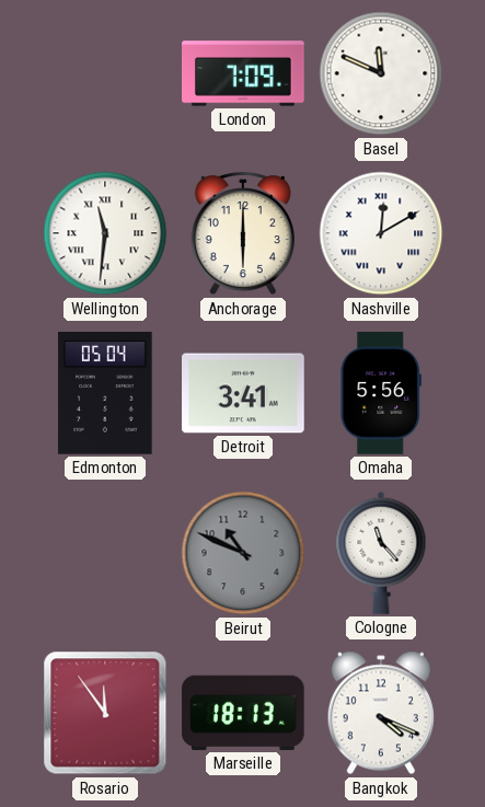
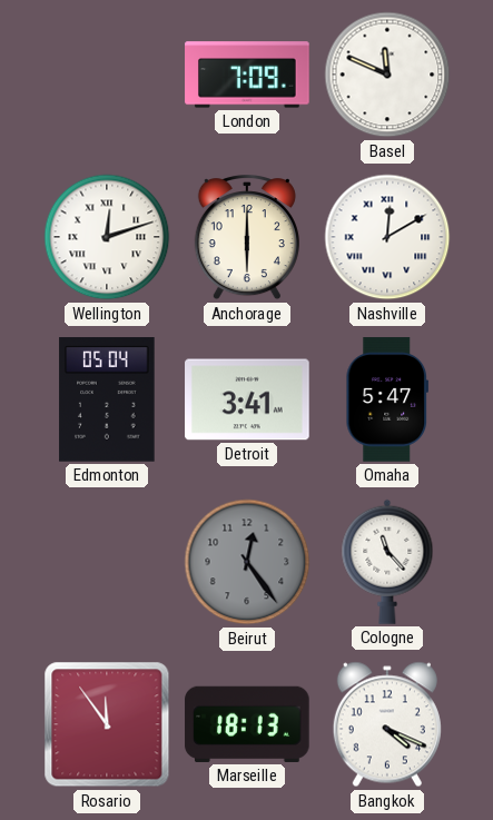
Wellington: 11:31 -> 12:12 (107, 237)
Omaha: 5:56 -> 5:47 (386, 399)
Beirut: 10:49 -> 12:24 (247, 562)
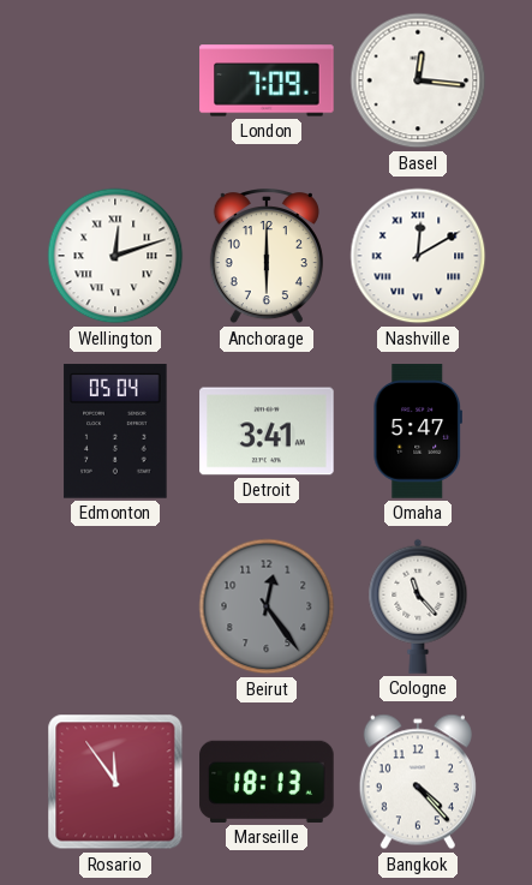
Basel: 11:49 -> 12:16 (418, 80)
Bangkok: 4:19 -> 4:23 (418, 782)
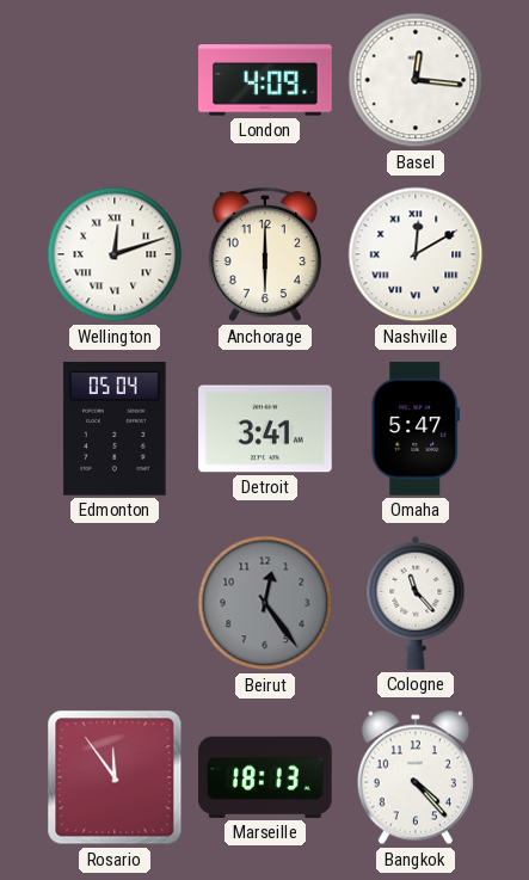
London: 7:09 -> 4:09 (265, 80)
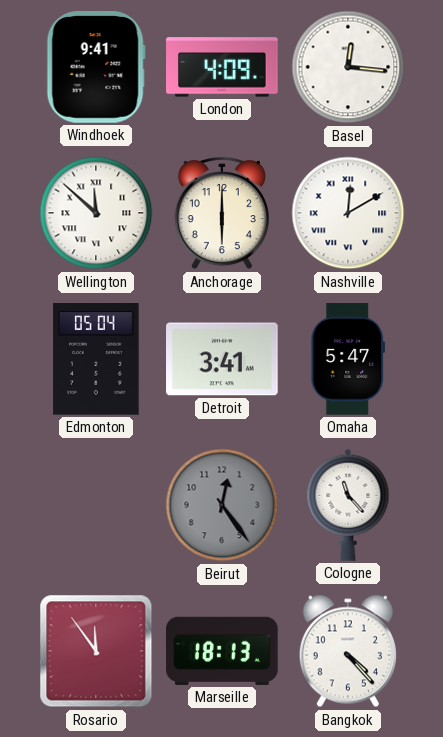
Windhoek: none -> 9:41 (96, 68)
Wellington: 12:12 -> 11:52 (96, 213)
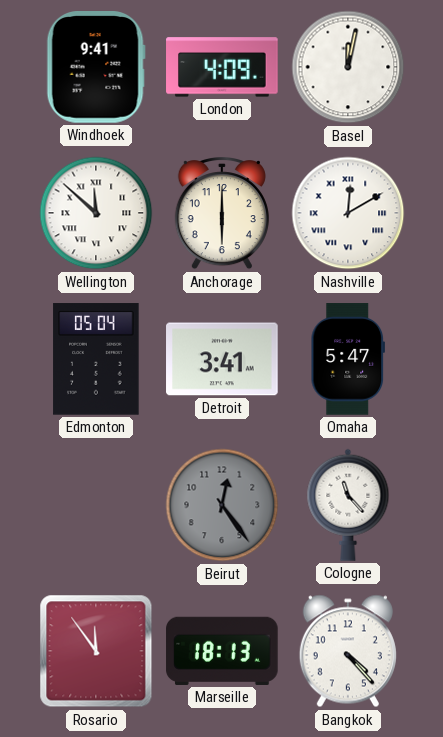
Basel: 12:16 -> 12:02 (348, 67)
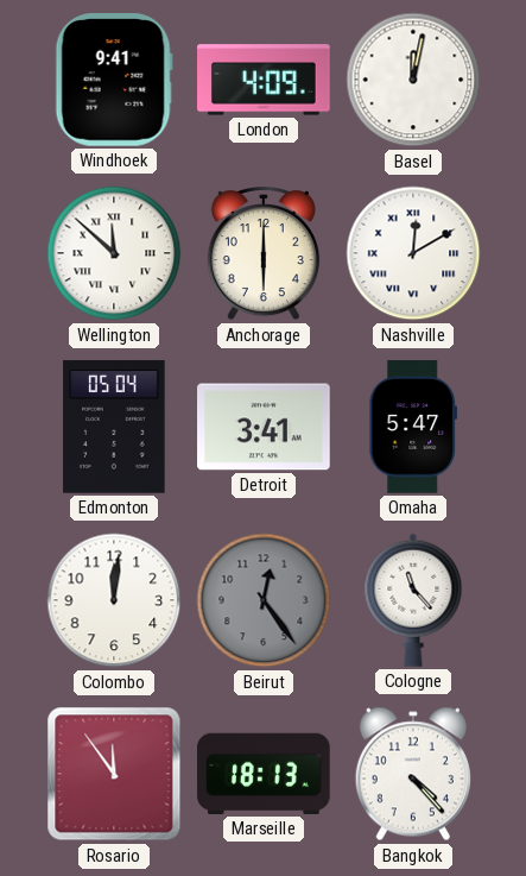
Colombo: none -> 12:01 (114, 600)
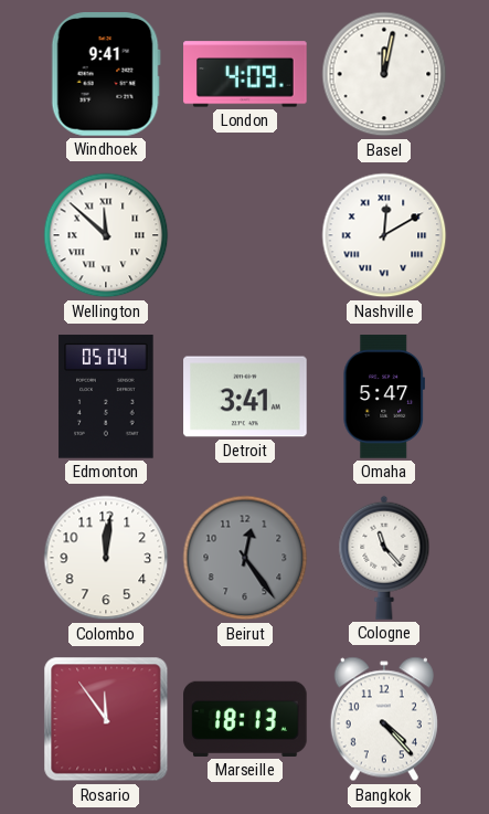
Anchorage: 6:00 -> none (264, 254)
